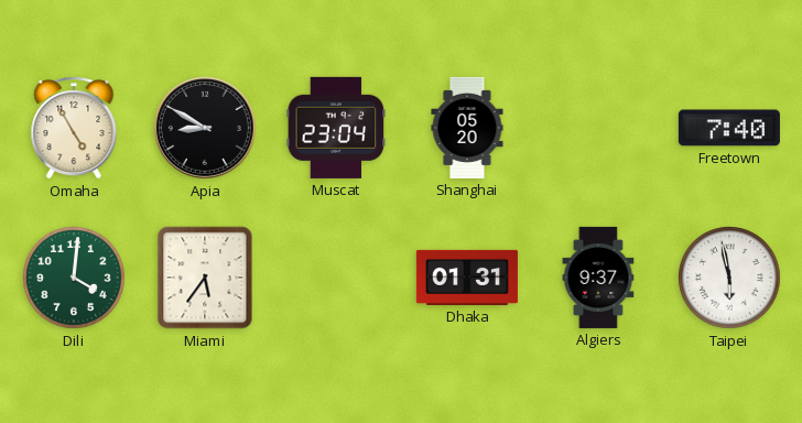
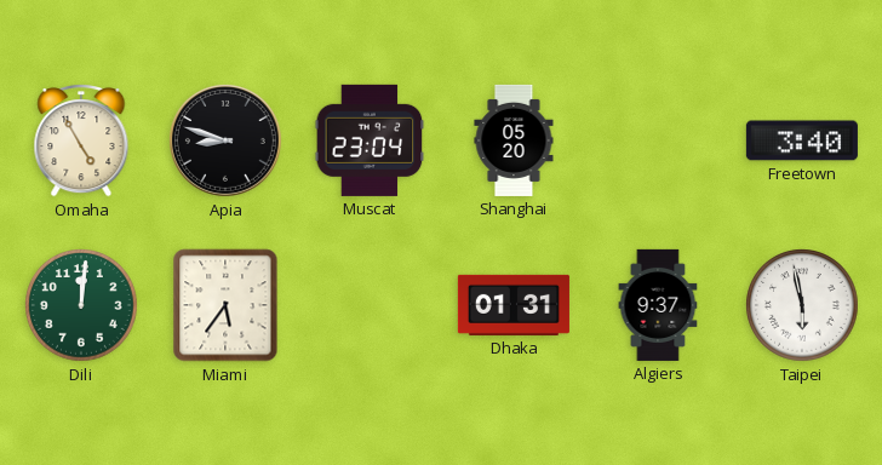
Apia: 8:50 -> 8:48 (225, 140)
Freetown: 7:40 -> 3:40 (802, 140)
Dili: 4:01 -> 12:01 (82, 306)
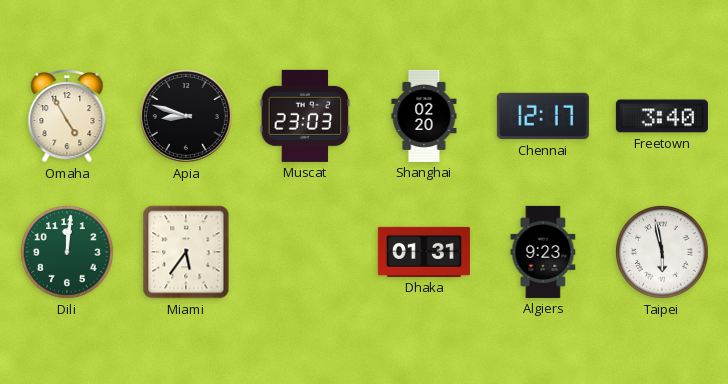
Muscat: 23:04 -> 23:03 (305, 116)
Shanghai: 05:20 -> 02:20 (424, 116)
Chennai: none -> 12:17 (543, 116)
Algiers: 9:37 -> 9:23 (543, 252)
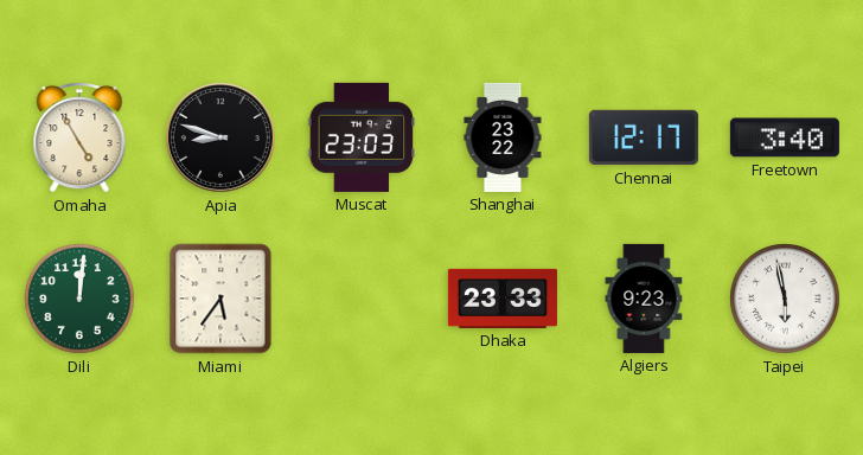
Shanghai: 02:20 -> 23:22 (503, 137)
Dhaka: 01:31 -> 23:33 (503, 299)
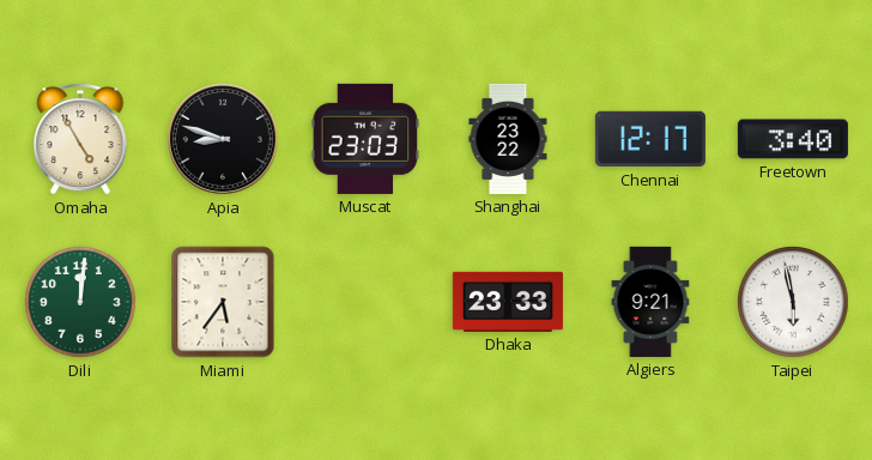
Algiers: 9:23 -> 9:21 (650, 302)
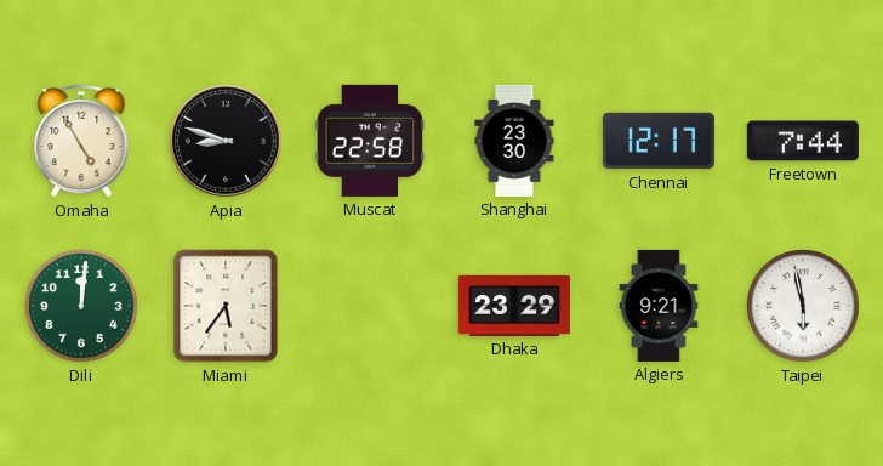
Muscat: 23:03 -> 22:58 (370, 141)
Shanghai: 23:22 -> 23:30 (514, 141)
Freetown: 3:40 -> 7:44 (803, 141)
Dhaka: 23:33 -> 23:29 (514, 306)
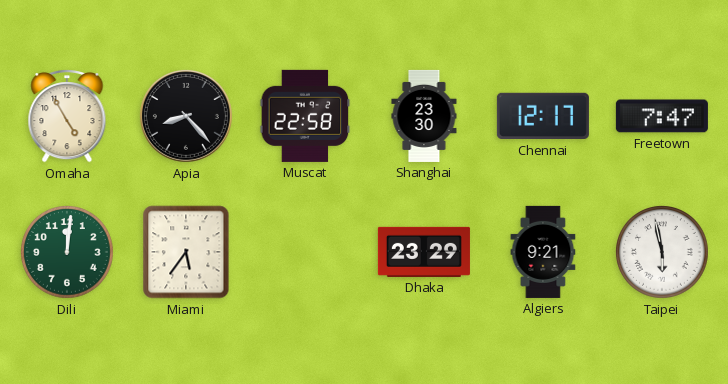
Apia: 8:48 -> 8:23 (186, 116)
Freetown: 7:44 -> 7:47 (662, 116)
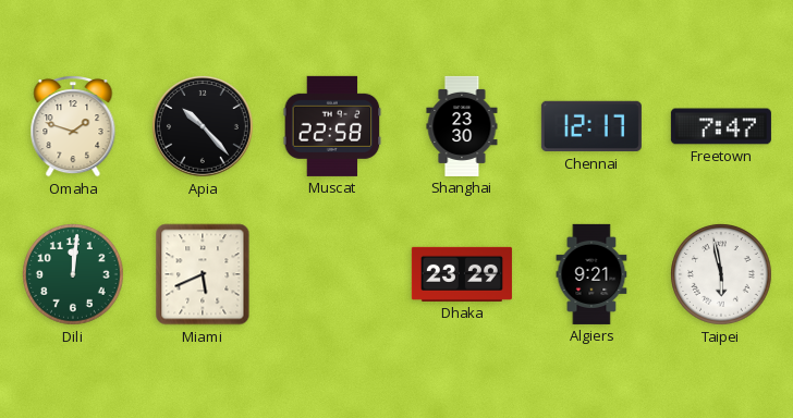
Omaha: 4:55 -> 1:48 (73, 127)
Apia: 8:23 -> 10:23 (203, 126)
Miami: 5:36 -> 5:41 (203, 274)
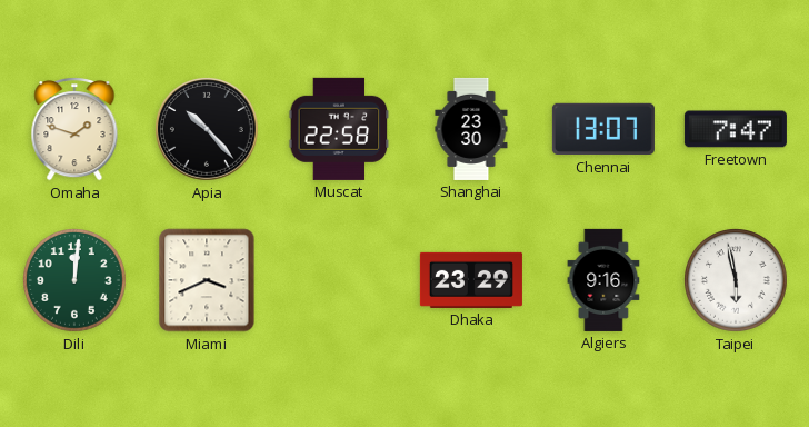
Chennai: 12:17 -> 13:07 (603, 129)
Miami: 5:41 -> 3:41 (207, 280)
Algiers: 9:21 -> 9:16 (603, 280)
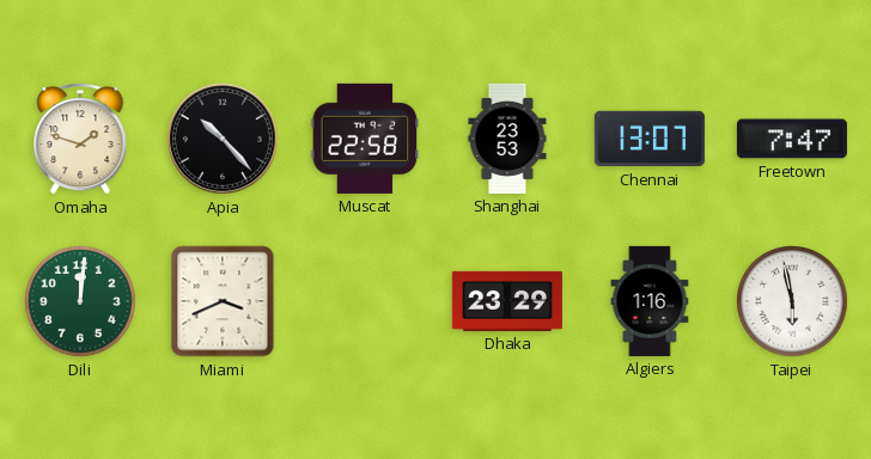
Shanghai: 23:30 -> 23:53 (507, 139)
Algiers: 9:16 -> 1:16 (650, 301)
